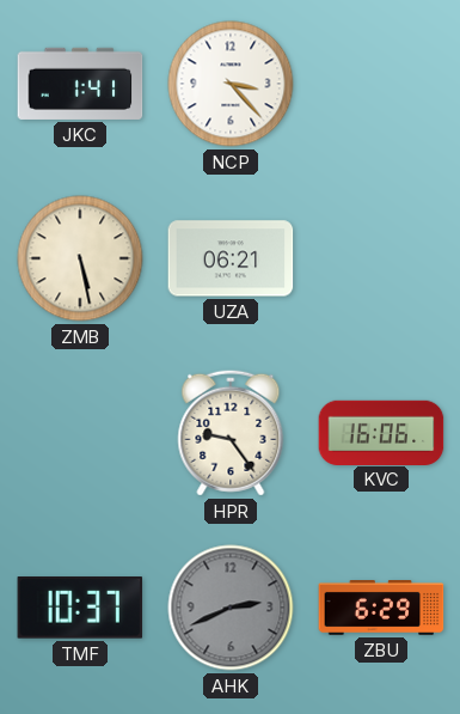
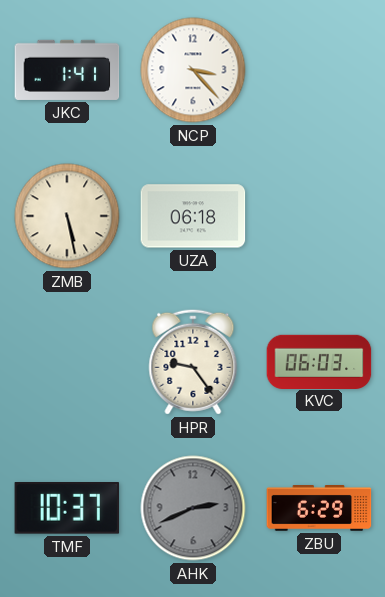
UZA: 06:21 -> 06:18 (193, 216)
KVC: 16:06 -> 06:03 (319, 361)
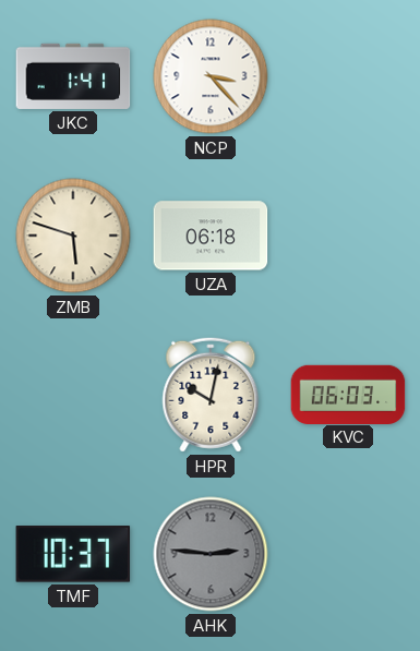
ZMB: 5:28 -> 5:48 (73, 236)
HPR: 9:24 -> 10:02 (211, 395)
AHK: 2:41 -> 2:46 (211, 554)
ZBU: 6:29 -> none (319, 509)
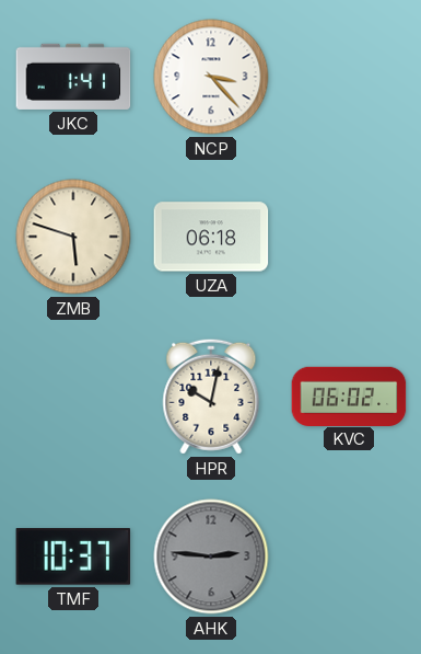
KVC: 06:03 -> 06:02 (349, 395)
